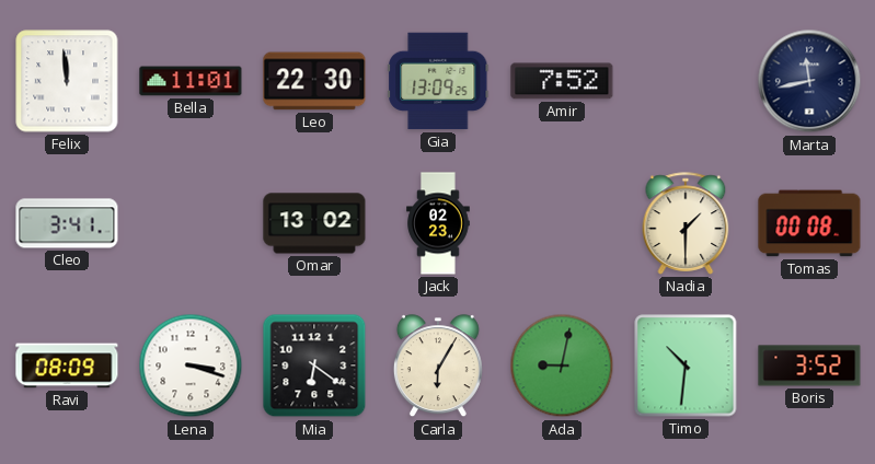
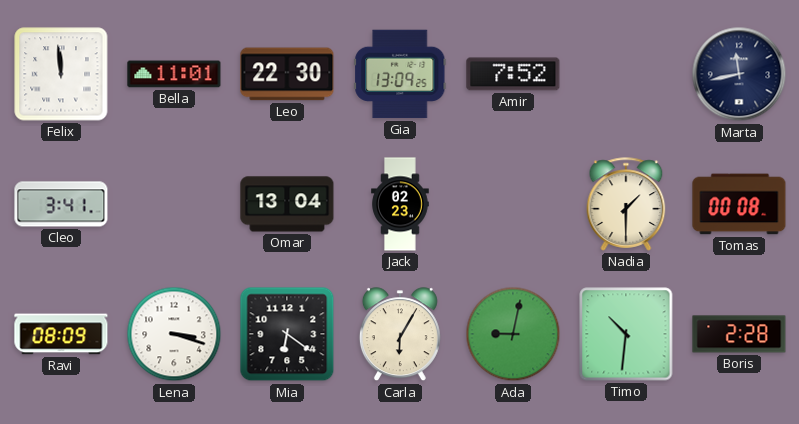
Omar: 13:02 -> 13:04 (287, 204)
Boris: 3:52 -> 2:28 (739, 334)
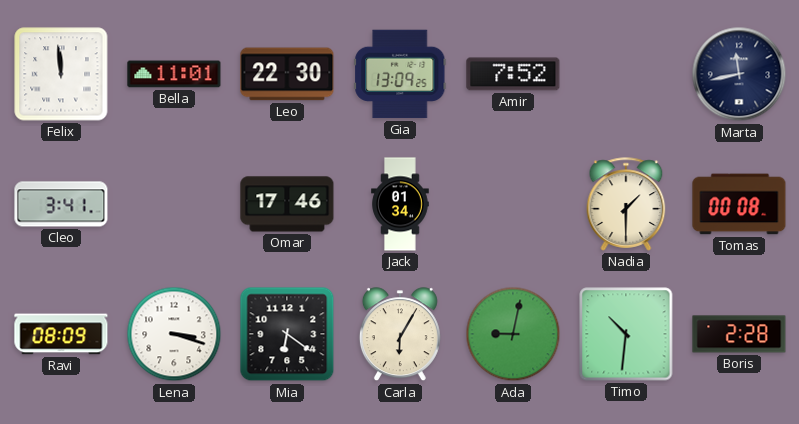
Omar: 13:04 -> 17:46 (287, 204)
Jack: 02:23 -> 01:34 (400, 204)
